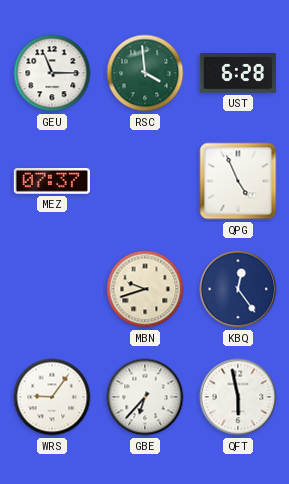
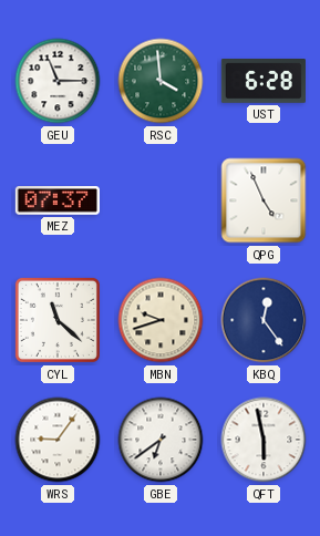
CYL: none -> 11:22 (58, 320)
GBE: 6:37 -> 6:39 (161, 440)
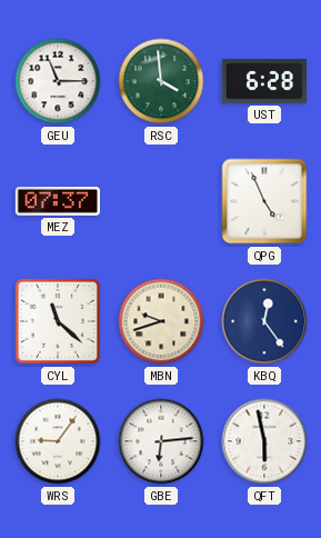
GBE: 6:39 -> 6:14 (161, 441)
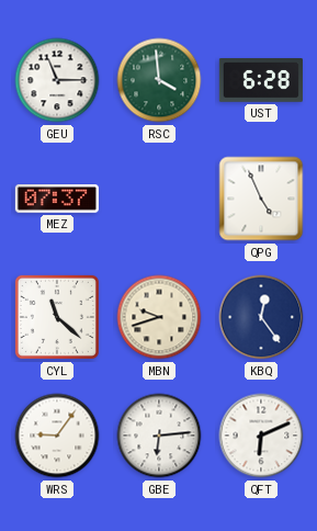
QFT: 5:58 -> 6:11 (261, 436)
